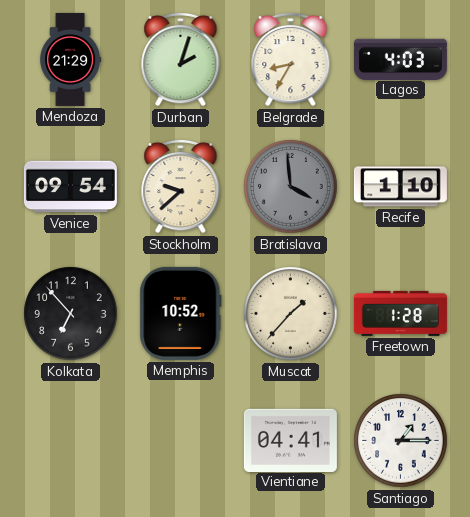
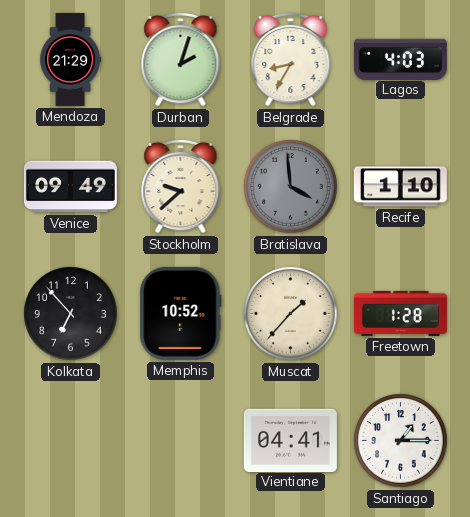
Venice: 09:54 -> 09:49 (70, 187)
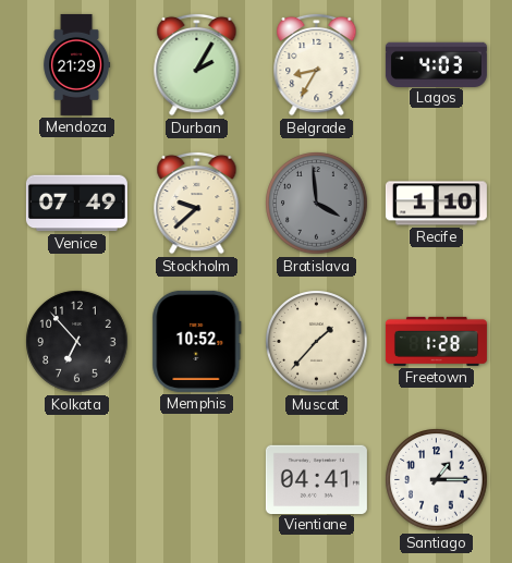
Durban: 2:03 -> 2:05 (197, 64)
Venice: 09:49 -> 07:49 (76, 204)
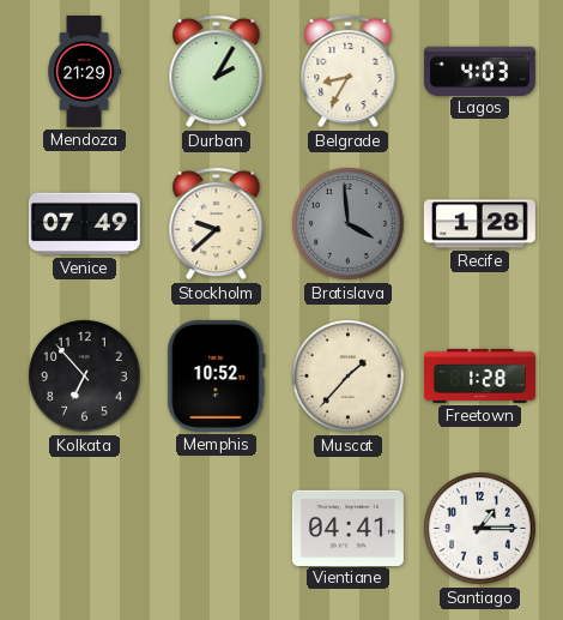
Recife: 1:10 -> 1:28 (479, 224)
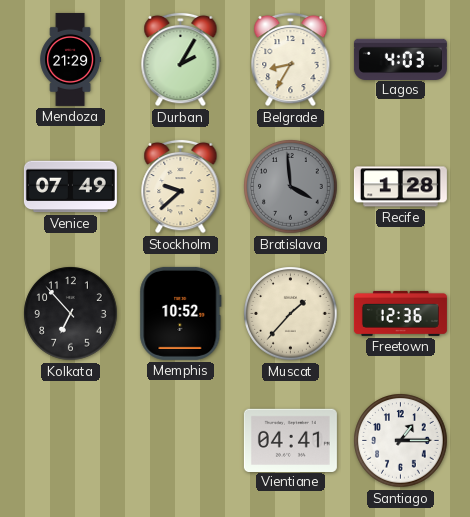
Freetown: 1:28 -> 12:36 (400, 313)
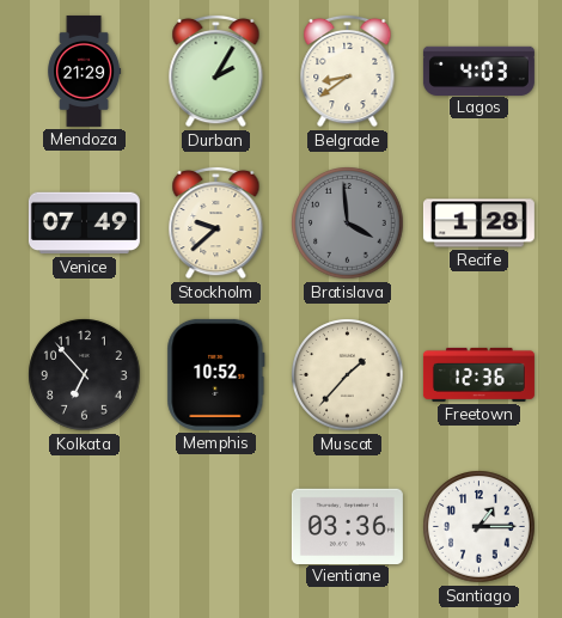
Belgrade: 8:35 -> 8:39 (348, 71)
Vientiane: 04:41 -> 03:36 (347, 526)
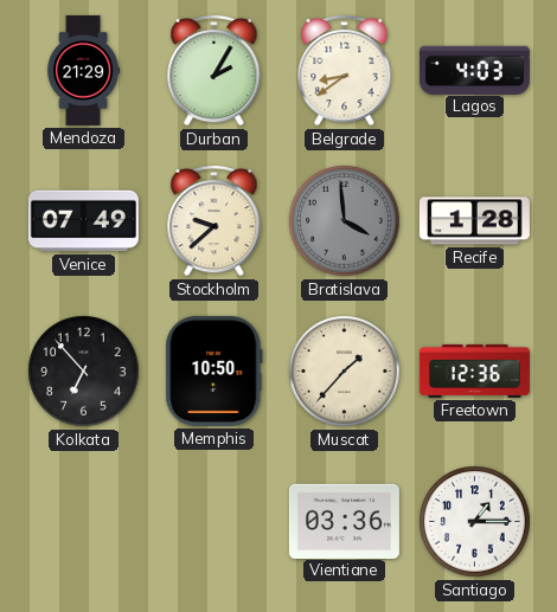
Memphis: 10:52 -> 10:50 (215, 371)
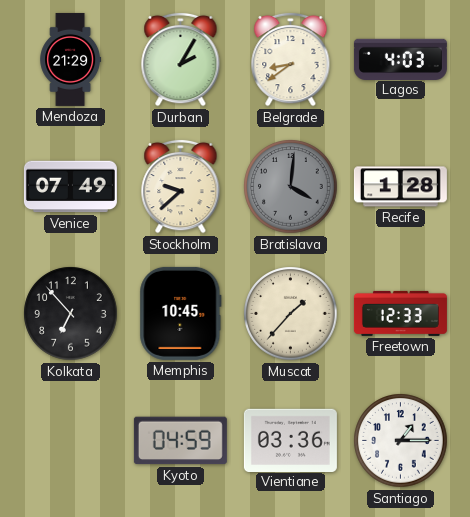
Bratislava: 3:59 -> 4:01 (291, 187)
Memphis: 10:50 -> 10:45 (181, 313)
Freetown: 12:36 -> 12:33 (400, 313)
Kyoto: none -> 04:59 (180, 441)
